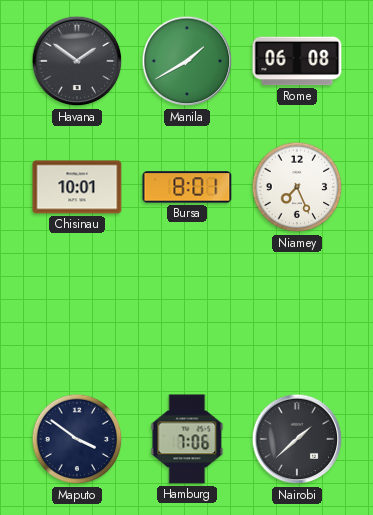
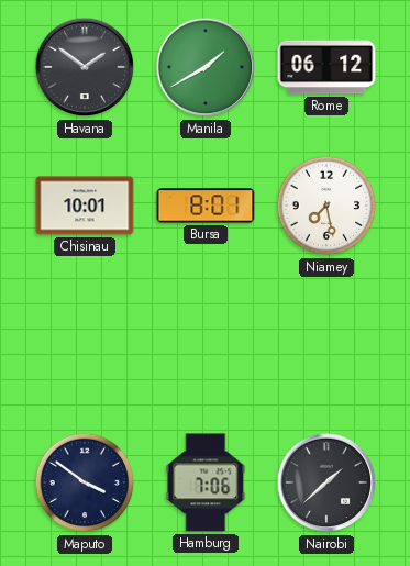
Rome: 06:08 -> 06:12 (326, 67)
Niamey: 7:26 -> 7:28 (326, 206)
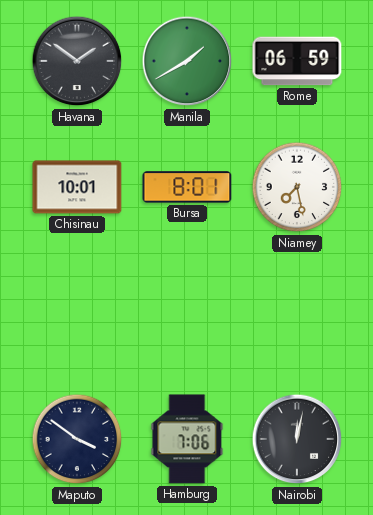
Rome: 06:12 -> 06:59 (297, 61)
Nairobi: 1:38 -> 12:02 (297, 439)
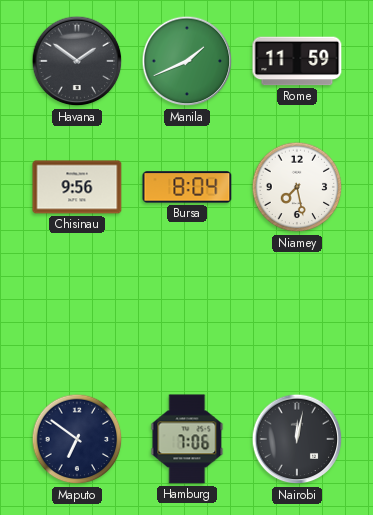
Manila: 1:40 -> 1:41 (187, 61)
Rome: 06:59 -> 11:59 (297, 61)
Chisinau: 10:01 -> 9:56 (77, 187)
Bursa: 8:01 -> 8:04 (187, 187)
Maputo: 3:51 -> 6:51 (77, 439)
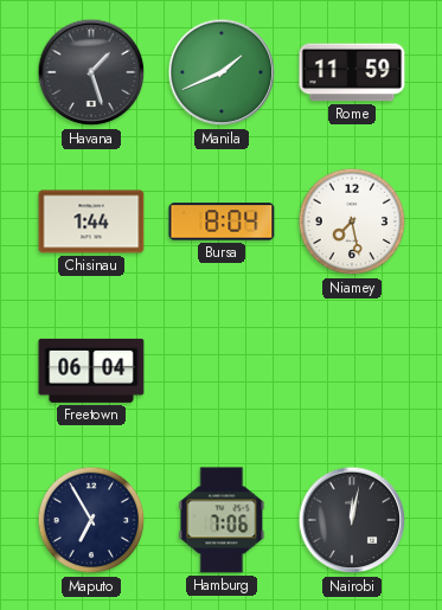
Havana: 1:51 -> 1:27 (91, 72)
Chisinau: 9:56 -> 1:44 (91, 221)
Freetown: none -> 06:04 (91, 371)
Maputo: 6:51 -> 6:55 (91, 520)
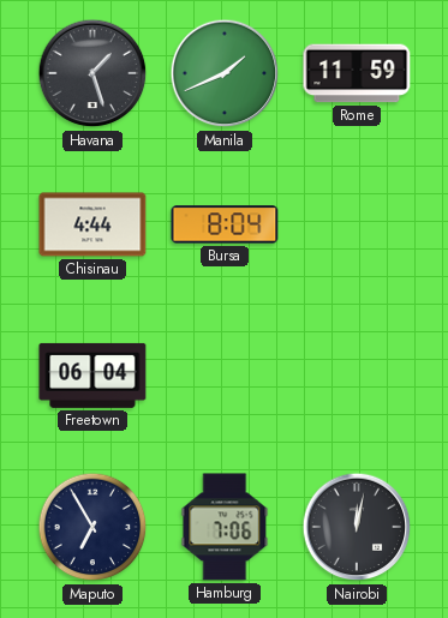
Chisinau: 1:44 -> 4:44 (92, 224)
Niamey: 7:28 -> none (352, 221)
